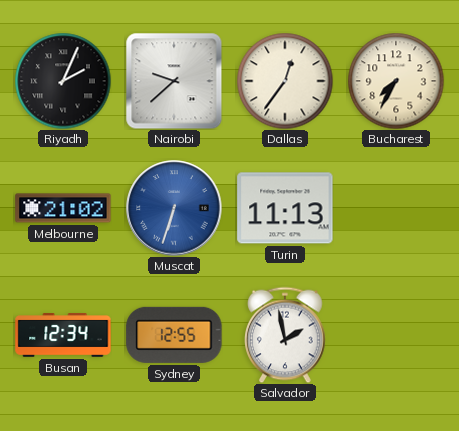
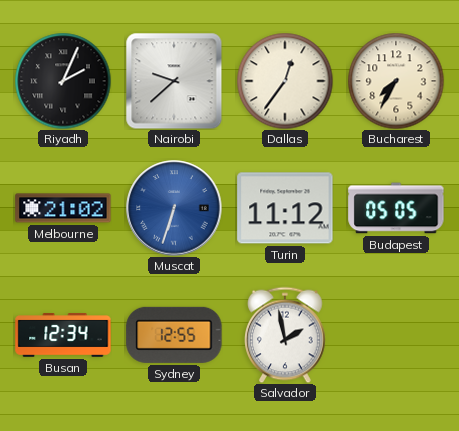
Turin: 11:13 -> 11:12 (285, 208)
Budapest: none -> 05:05 (396, 208)
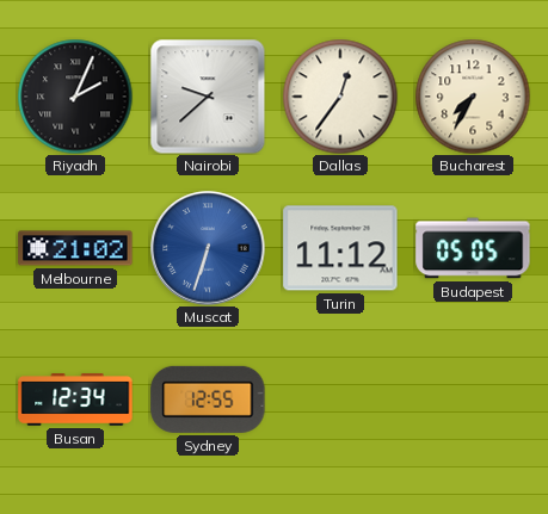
Salvador: 1:58 -> none (285, 335)
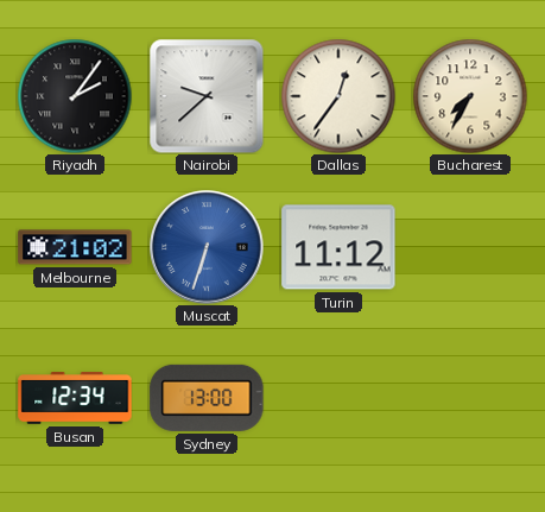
Riyadh: 2:04 -> 2:06 (75, 96)
Budapest: 05:05 -> none (473, 248)
Sydney: 12:55 -> 13:00 (207, 398)
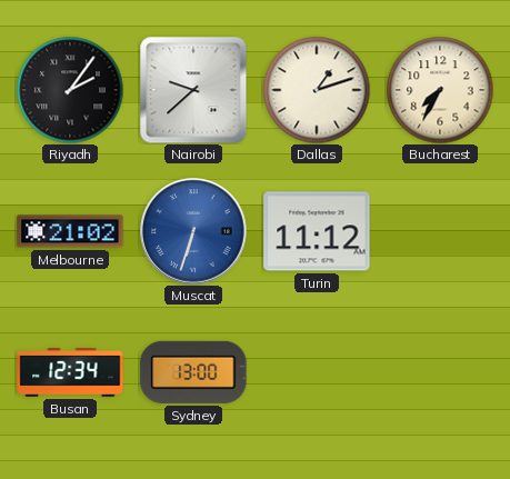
Dallas: 12:36 -> 1:12 (317, 90)
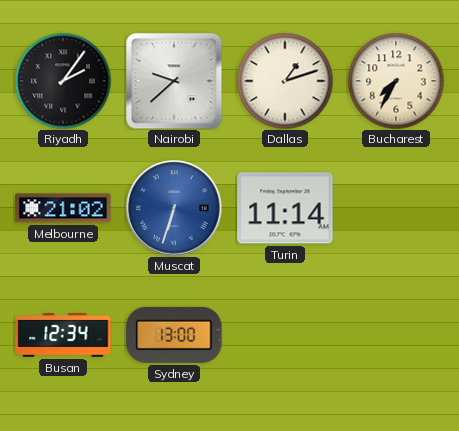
Turin: 11:12 -> 11:14 (285, 208)
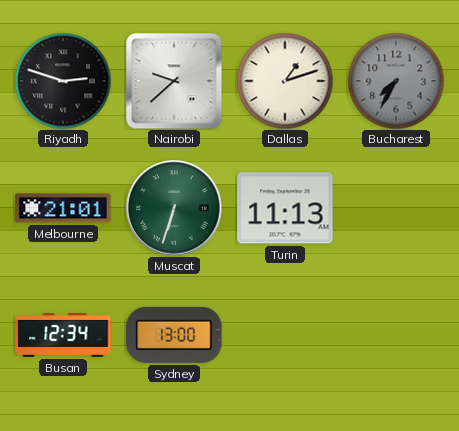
Riyadh: 2:06 -> 2:48 (63, 81)
Bucharest dial: cream -> grey (396, 81)
Melbourne: 21:02 -> 21:01 (63, 208)
Muscat dial: blue -> green (174, 208)
Turin: 11:14 -> 11:13 (285, 208)
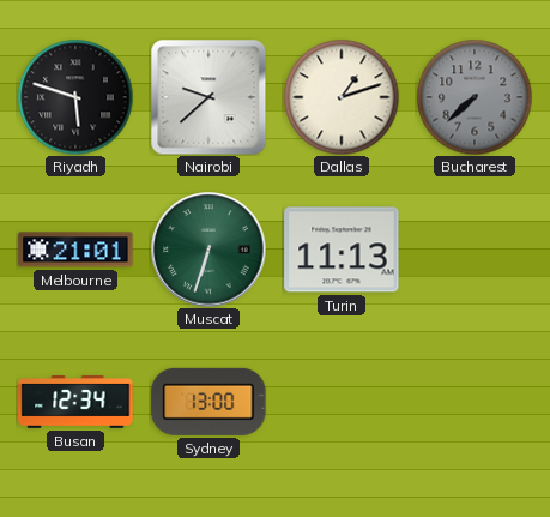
Riyadh: 2:48 -> 5:48 (75, 97)
Bucharest: 7:35 -> 7:38 (475, 97)
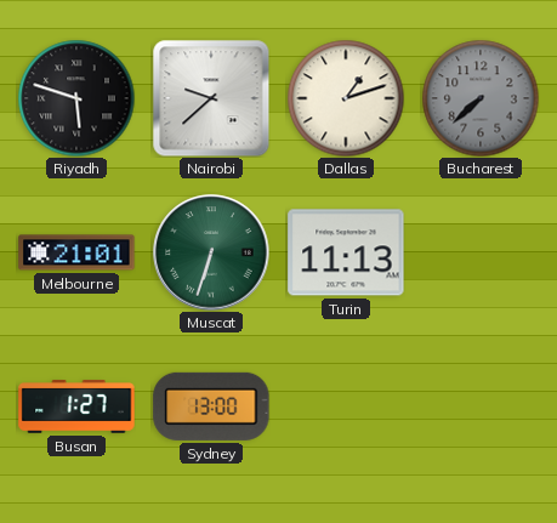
Busan: 12:34 -> 1:27 (76, 407)
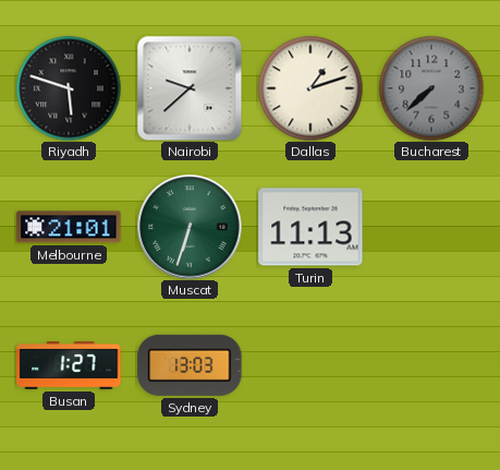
Sydney: 13:00 -> 13:03 (190, 365)
